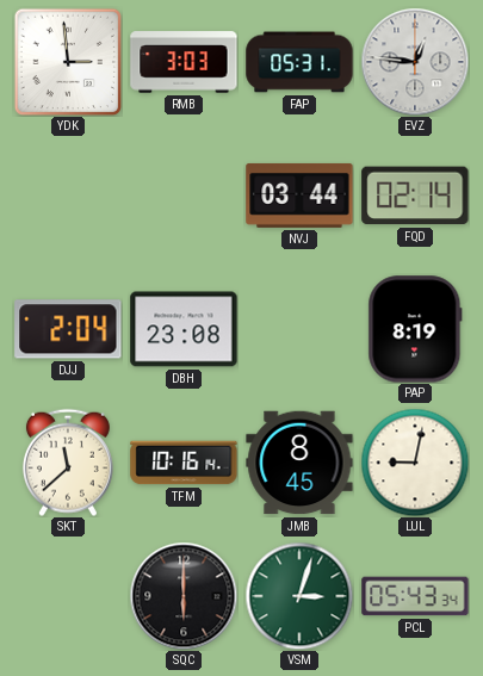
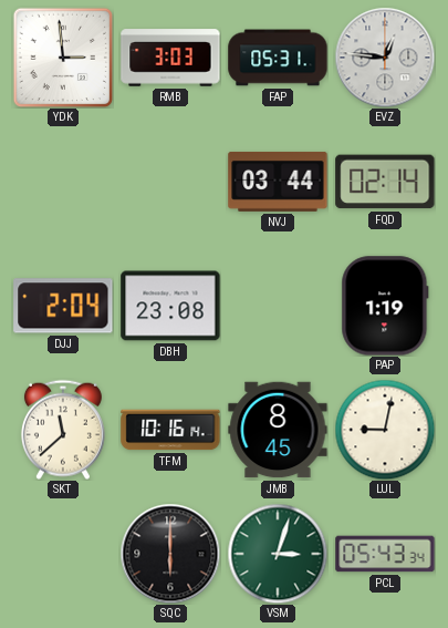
PAP: 8:19 -> 1:19 (385, 306)
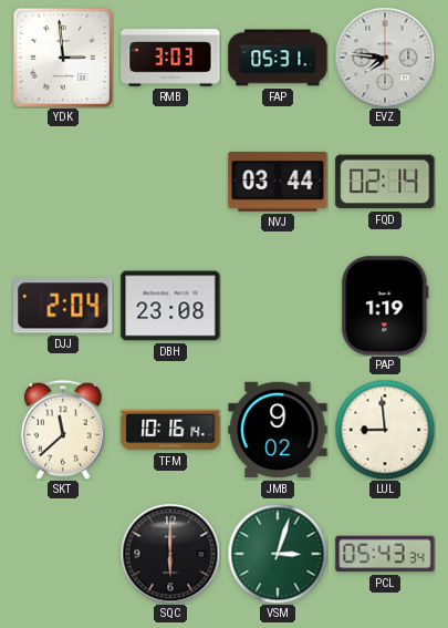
EVZ: 12:46 -> 7:46 (385, 58)
JMB: 8:45 -> 9:02 (278, 430)
LUL: 9:02 -> 8:59 (385, 430)
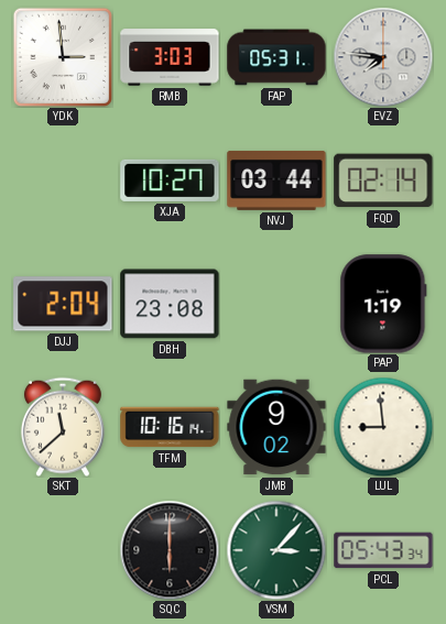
XJA: none -> 10:27 (170, 180)
VSM: 3:03 -> 3:07 (276, 550)
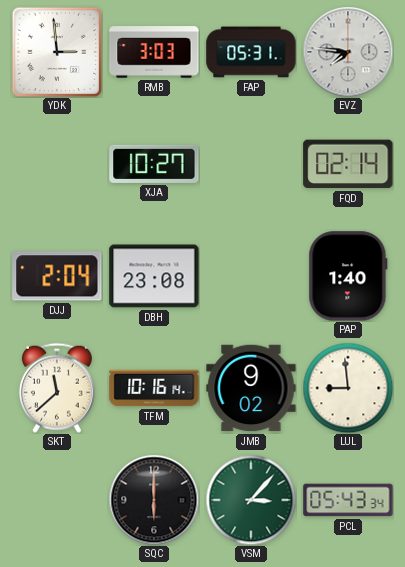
NVJ: 03:44 -> none (276, 180)
PAP: 1:19 -> 1:40 (348, 276)
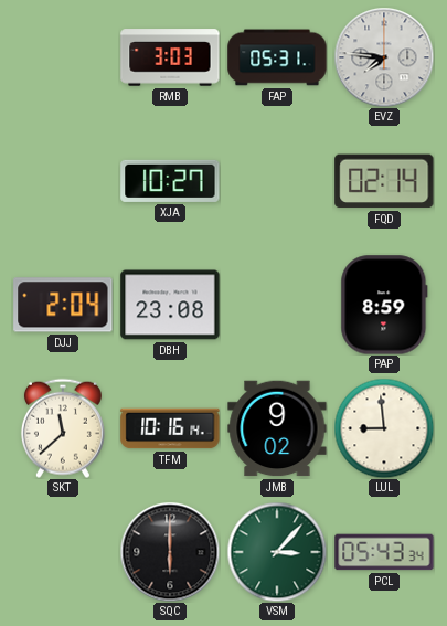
YDK: 2:59 -> none (57, 52)
PAP: 1:40 -> 8:59 (384, 305)
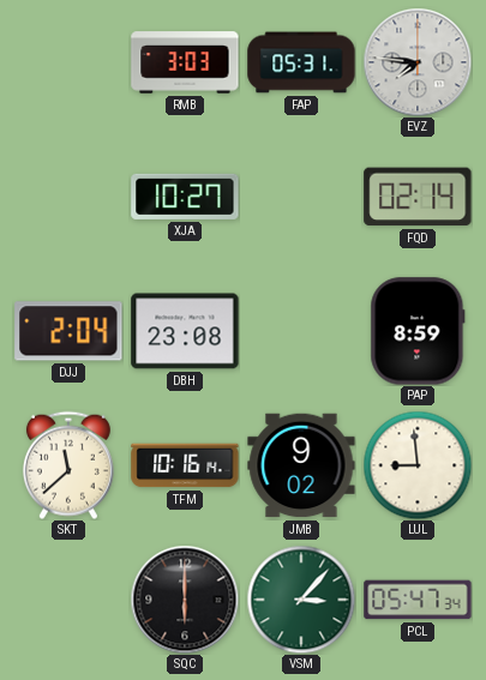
PCL: 05:43 -> 05:47 (418, 600)
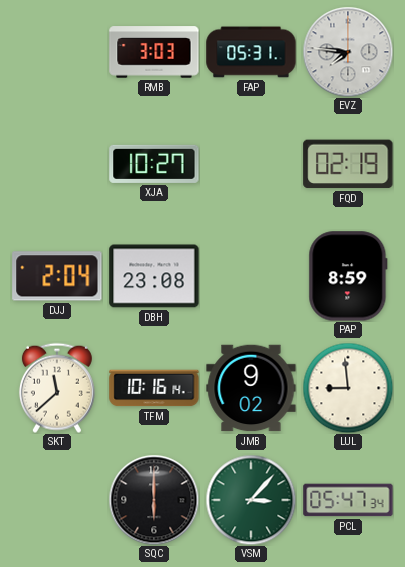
FQD: 02:14 -> 02:19 (348, 164)
